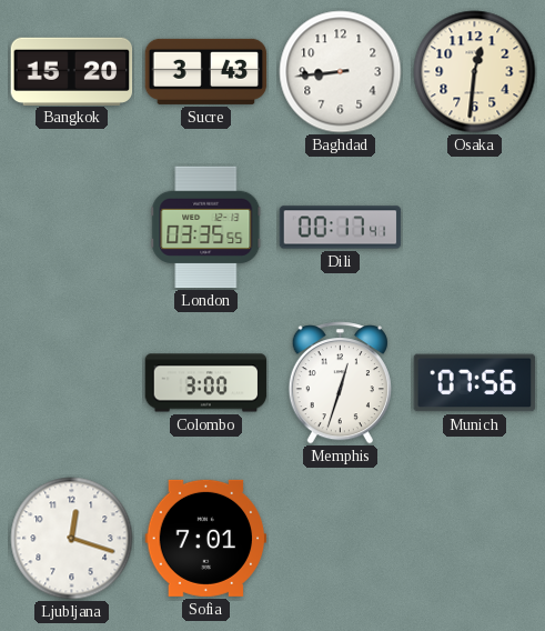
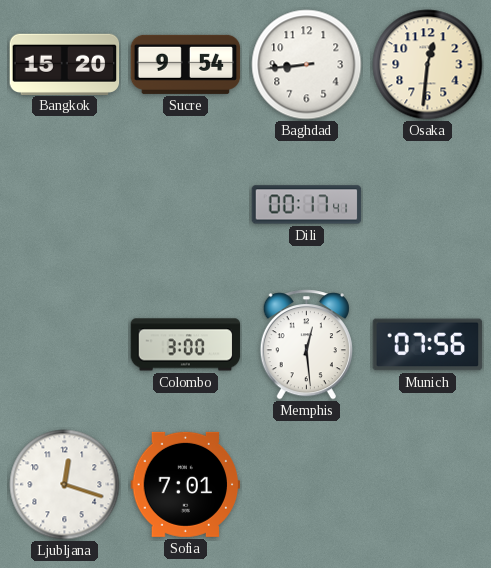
Sucre: 3:43 -> 9:54 (186, 64)
London: 03:35 -> none (206, 228)
Memphis: 12:33 -> 12:29 (306, 345)
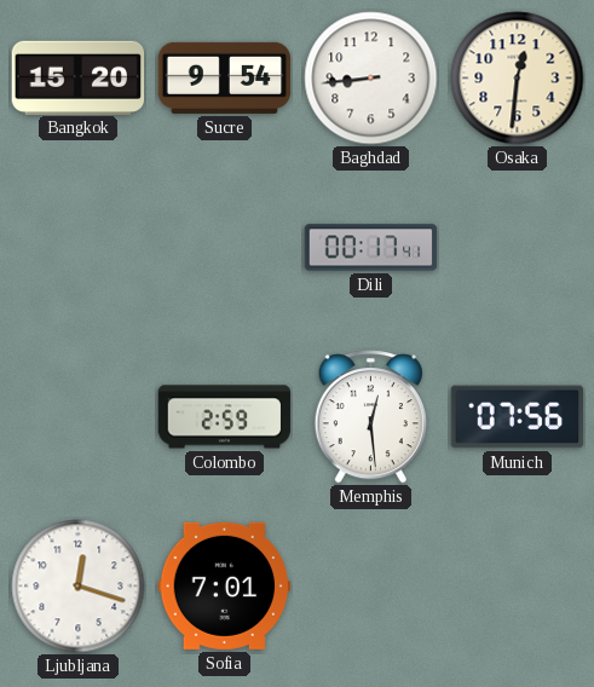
Colombo: 3:00 -> 2:59 (225, 417)
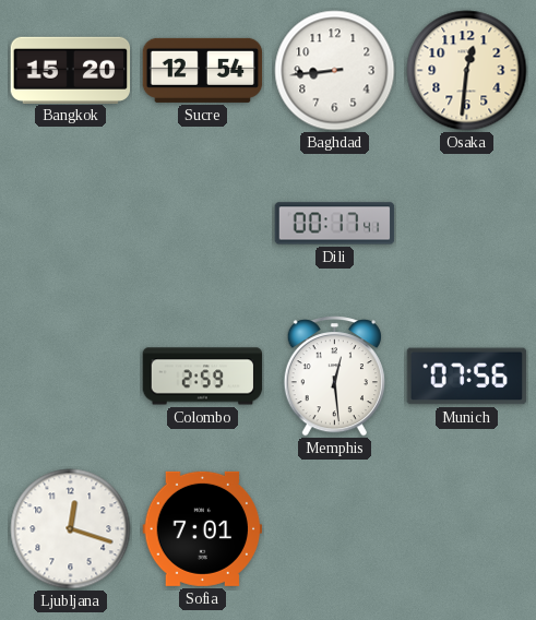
Sucre: 9:54 -> 12:54 (203, 70)
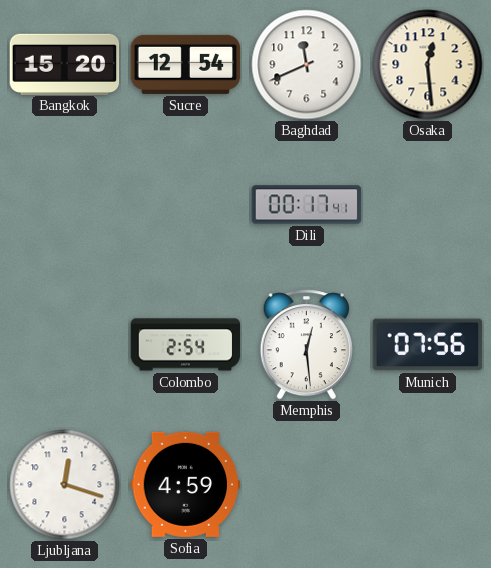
Baghdad: 8:44 -> 11:41 (307, 65)
Osaka: 12:31 -> 12:29 (428, 65)
Colombo: 2:59 -> 2:54 (186, 345)
Sofia: 7:01 -> 4:59 (186, 484)
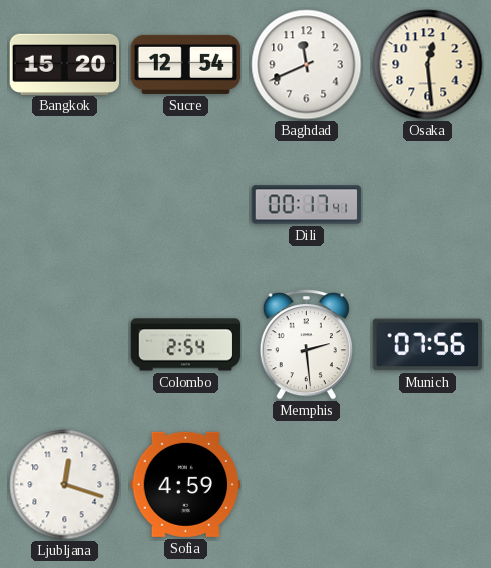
Memphis: 12:29 -> 2:29 (306, 345)
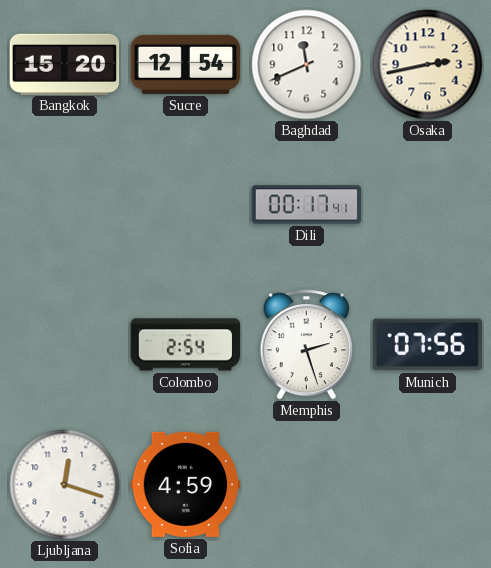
Osaka: 12:29 -> 2:43 (428, 65)
Memphis: 2:29 -> 2:27 (306, 345)
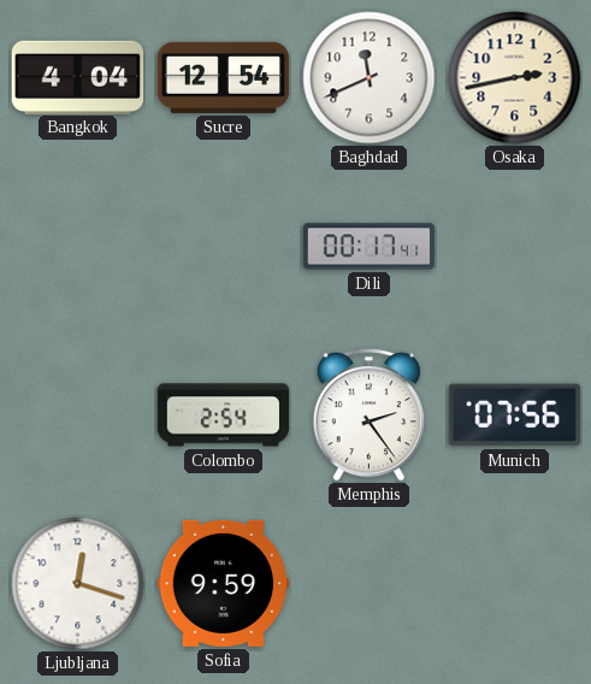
Bangkok: 15:20 -> 4:04 (78, 77)
Memphis: 2:27 -> 2:24 (368, 415)
Sofia: 4:59 -> 9:59 (224, 583)
